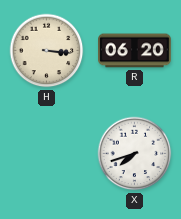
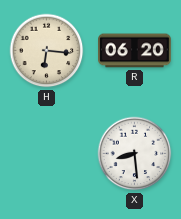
H: 3:16 -> 6:16 (47, 51)
X: 7:42 -> 8:29 (135, 154)
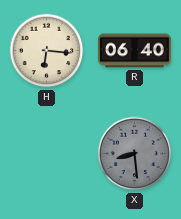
R: 06:20 -> 06:40 (135, 51)
X dial: white -> grey (135, 154)
